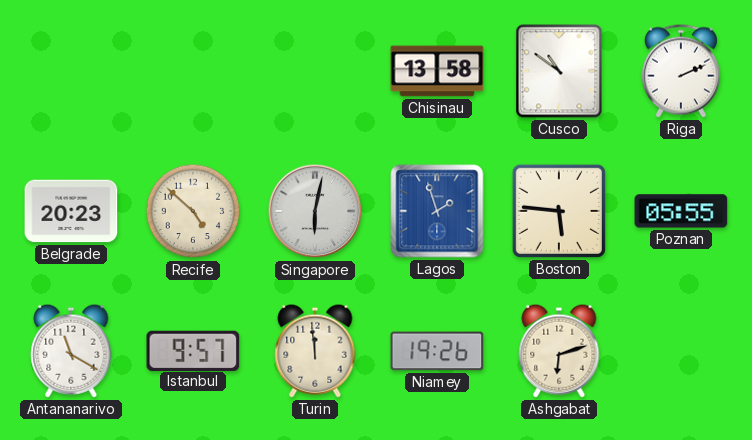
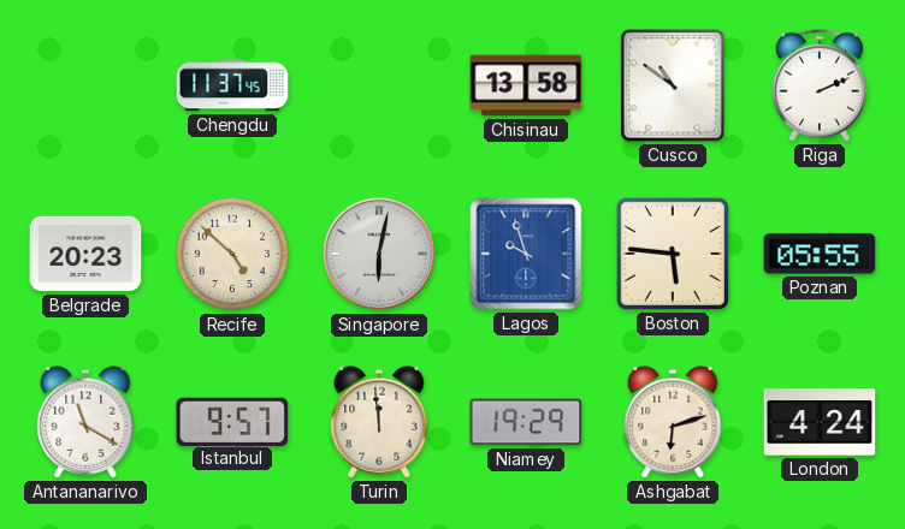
Chengdu: none -> 11:37 (232, 85)
Lagos: 1:57 -> 9:57 (526, 254)
Niamey: 19:26 -> 19:29 (526, 422)
London: none -> 4:24 (820, 422)
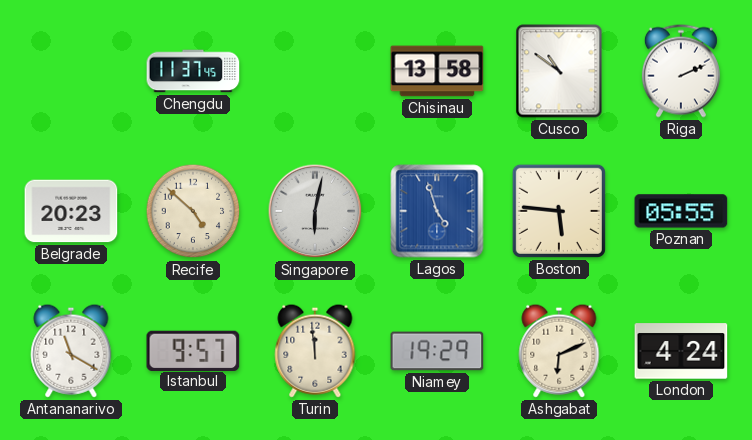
Lagos: 9:57 -> 4:57 (437, 211)
Ashgabat: 6:12 -> 6:11 (559, 351)
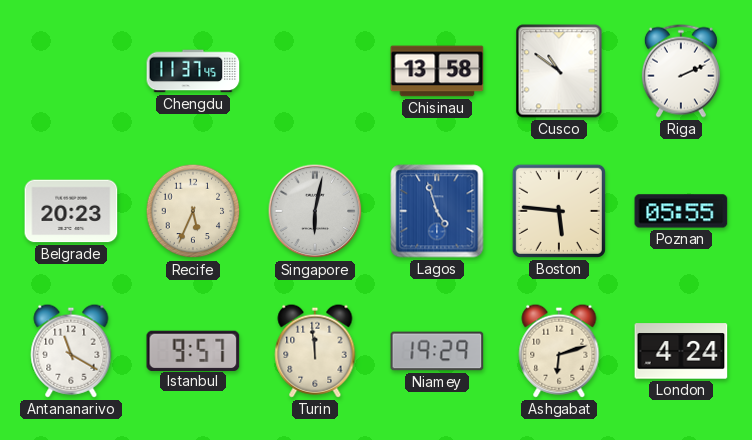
Recife: 4:52 -> 5:34 (193, 211)
Ashgabat: 6:11 -> 6:12 (559, 351)
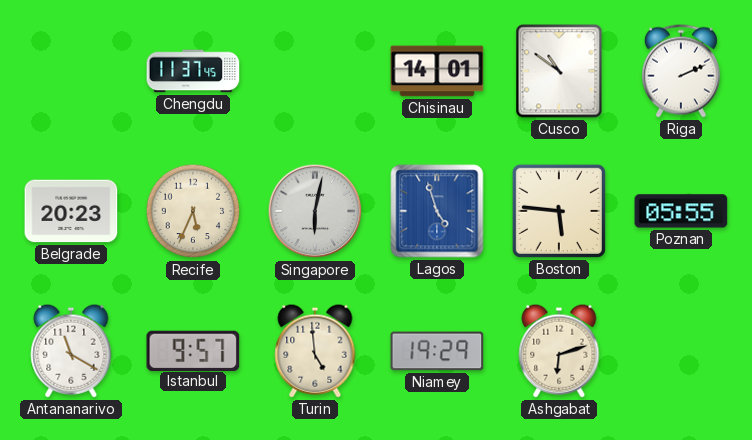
Chisinau: 13:58 -> 14:01 (437, 71)
Turin: 11:59 -> 4:59 (315, 351)
London: 4:24 -> none (681, 351)
